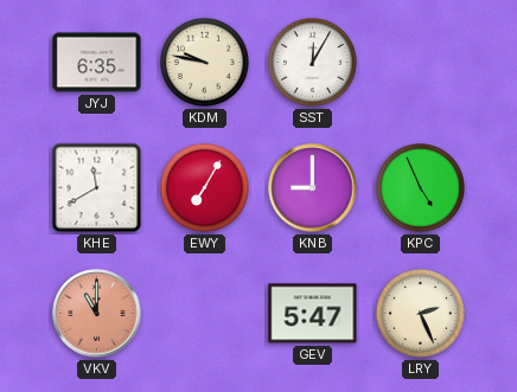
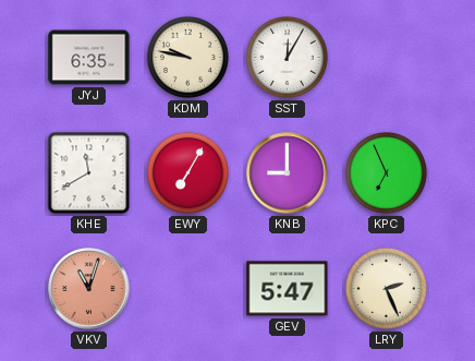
KPC: 4:56 -> 6:56 (386, 172)
VKV: 11:00 -> 11:03 (89, 289)
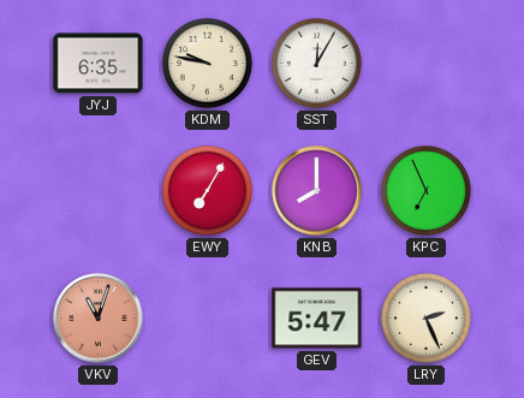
KHE: 11:40 -> none (89, 173)
KNB: 9:00 -> 8:00 (317, 191)
